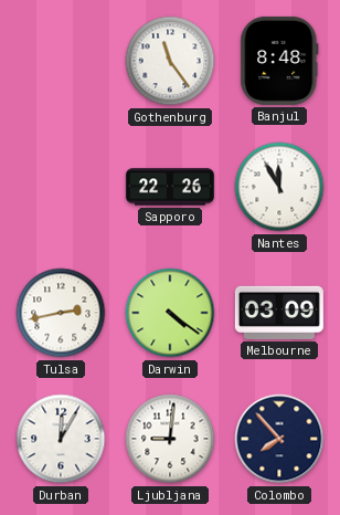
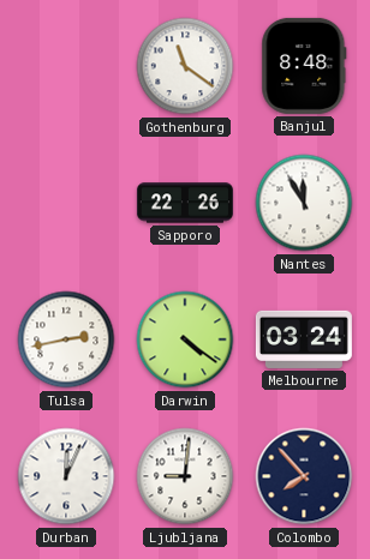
Gothenburg: 11:24 -> 11:21 (185, 66)
Melbourne: 03:09 -> 03:24 (304, 339)
Durban: 12:05 -> 12:04 (66, 476)
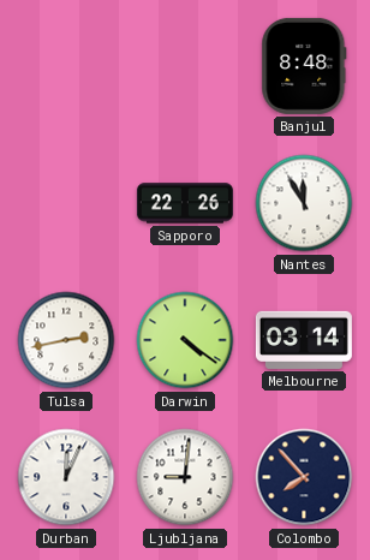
Gothenburg: 11:21 -> none (185, 66)
Melbourne: 03:24 -> 03:14 (304, 340)
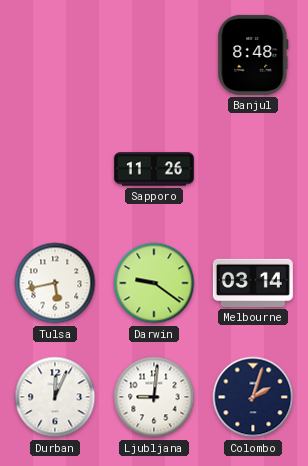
Sapporo: 22:26 -> 11:26 (154, 169)
Nantes: 11:55 -> none (304, 203)
Tulsa: 2:43 -> 5:43 (55, 283)
Darwin: 4:21 -> 9:21 (154, 283)
Colombo: 7:53 -> 2:03 (253, 397)
